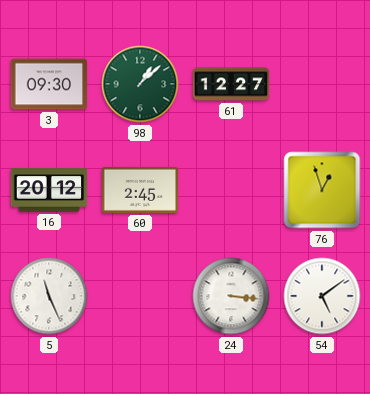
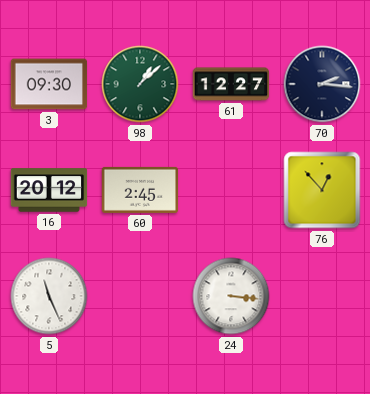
70: none -> 2:16 (322, 84)
76: 12:57 -> 12:53 (322, 190)
54: 5:09 -> none (322, 296)
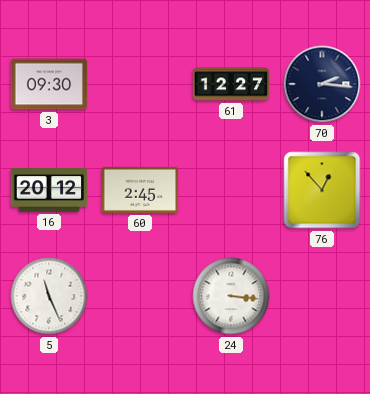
98: 1:08 -> none (140, 84)
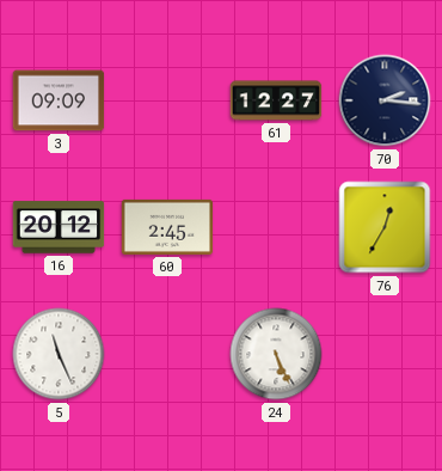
3: 09:30 -> 09:09 (59, 100)
76: 12:53 -> 12:35 (385, 227)
24: 3:16 -> 5:26 (276, 354)
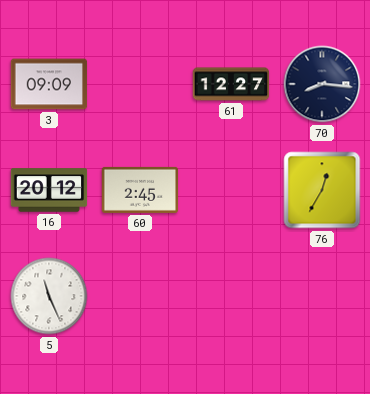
70: 2:16 -> 8:16 (322, 84)
24: 5:26 -> none (276, 354)
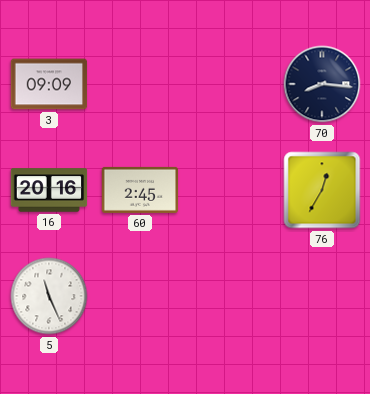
61: 12:27 -> none (231, 84)
16: 20:12 -> 20:16 (49, 190)
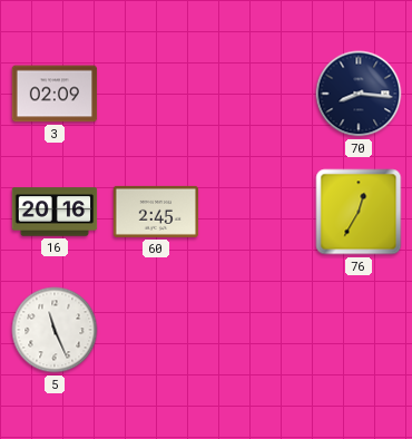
3: 09:09 -> 02:09 (55, 94)
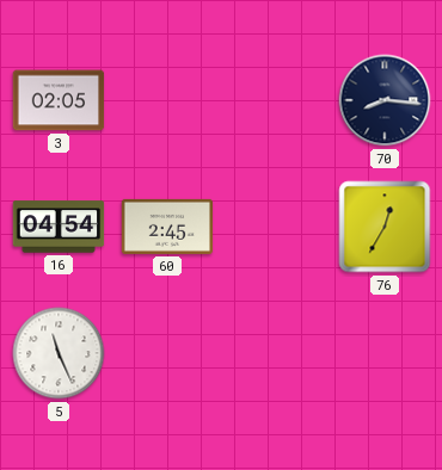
3: 02:09 -> 02:05 (59, 100)
16: 20:16 -> 04:54 (59, 227)
